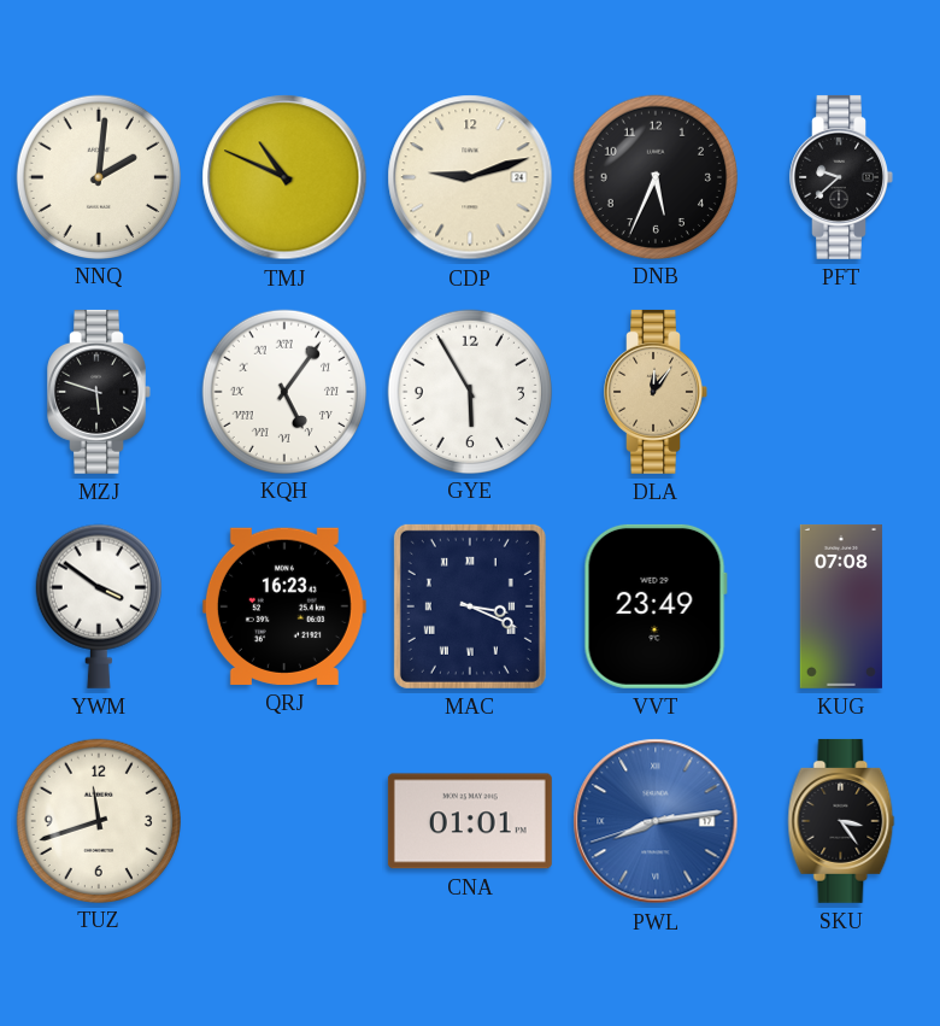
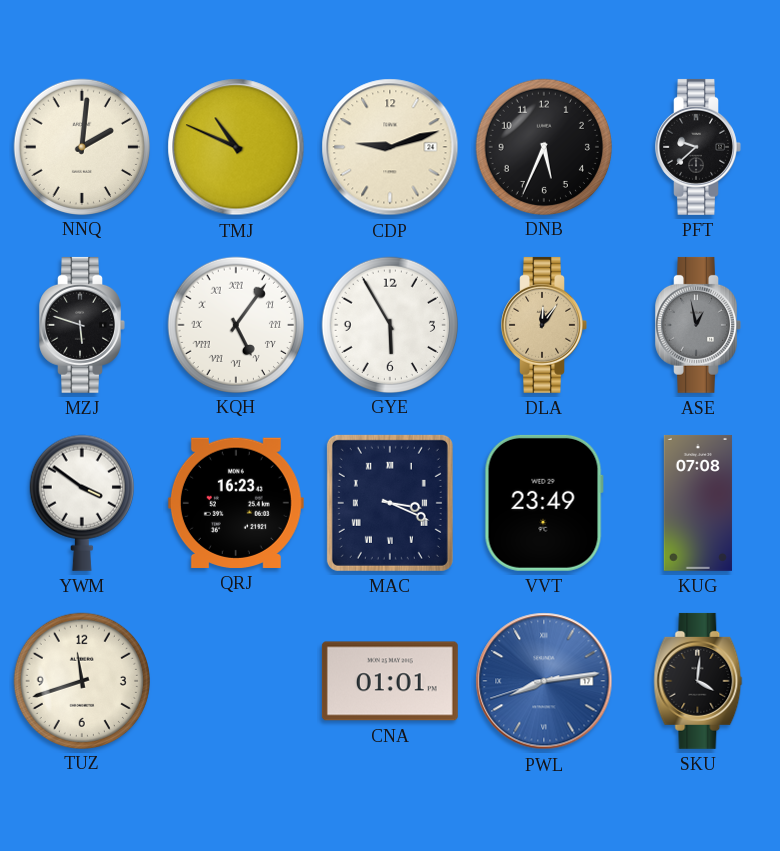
ASE: none -> 12:58 (698, 325)
SKU: 3:24 -> 4:01 (698, 681)
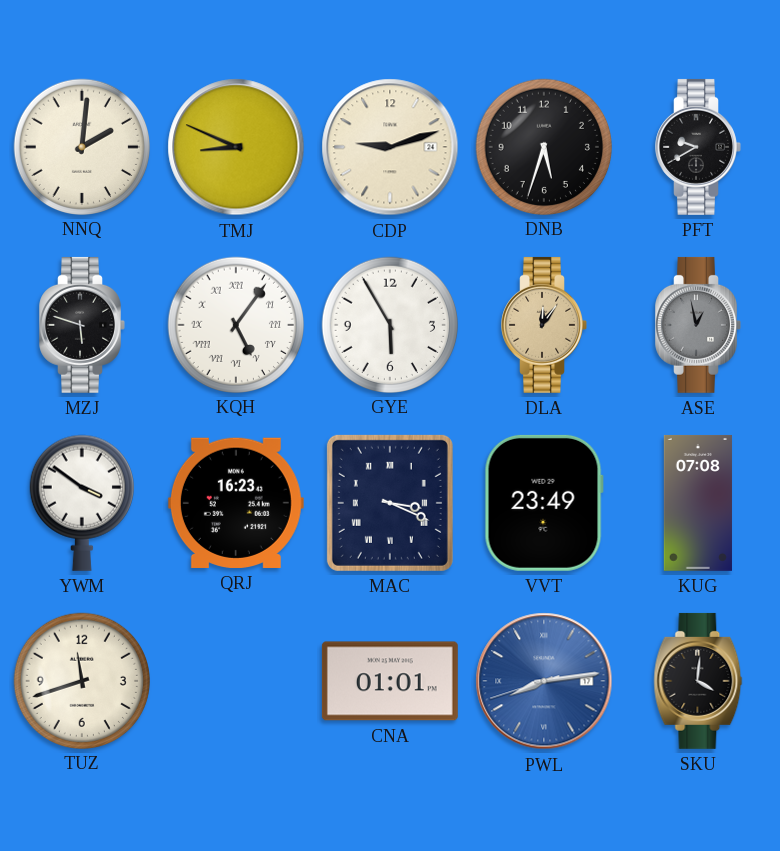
TMJ: 10:49 -> 8:49 (236, 147)
DNB: 5:34 -> 5:33 (543, 146)
PFT: 9:38 -> 9:40 (698, 147)
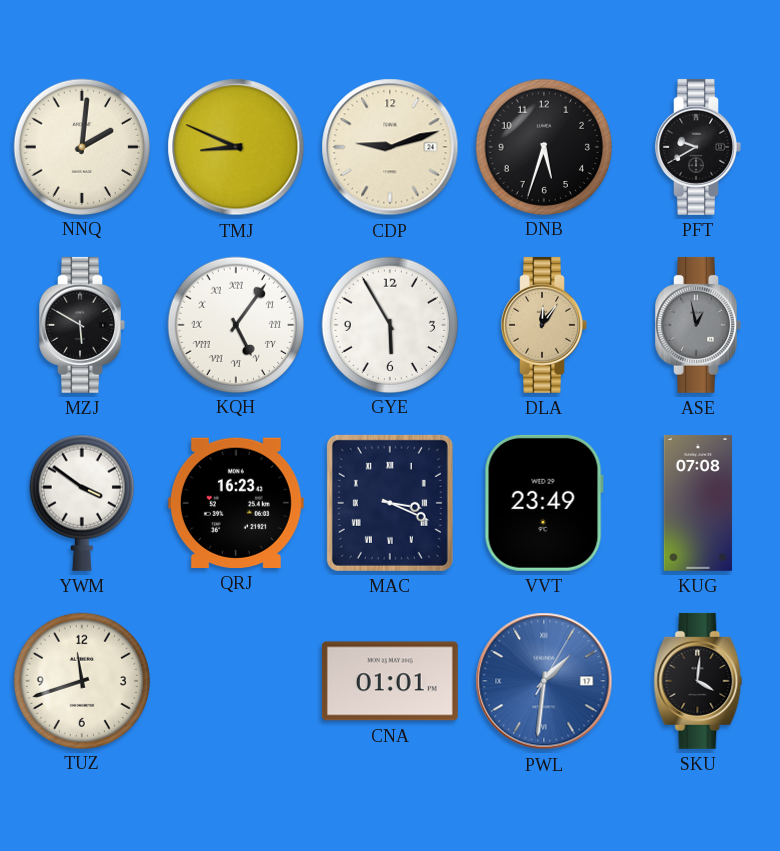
MZJ: 5:48 -> 5:50 (82, 325)
PWL: 8:13 -> 1:31 (544, 681)
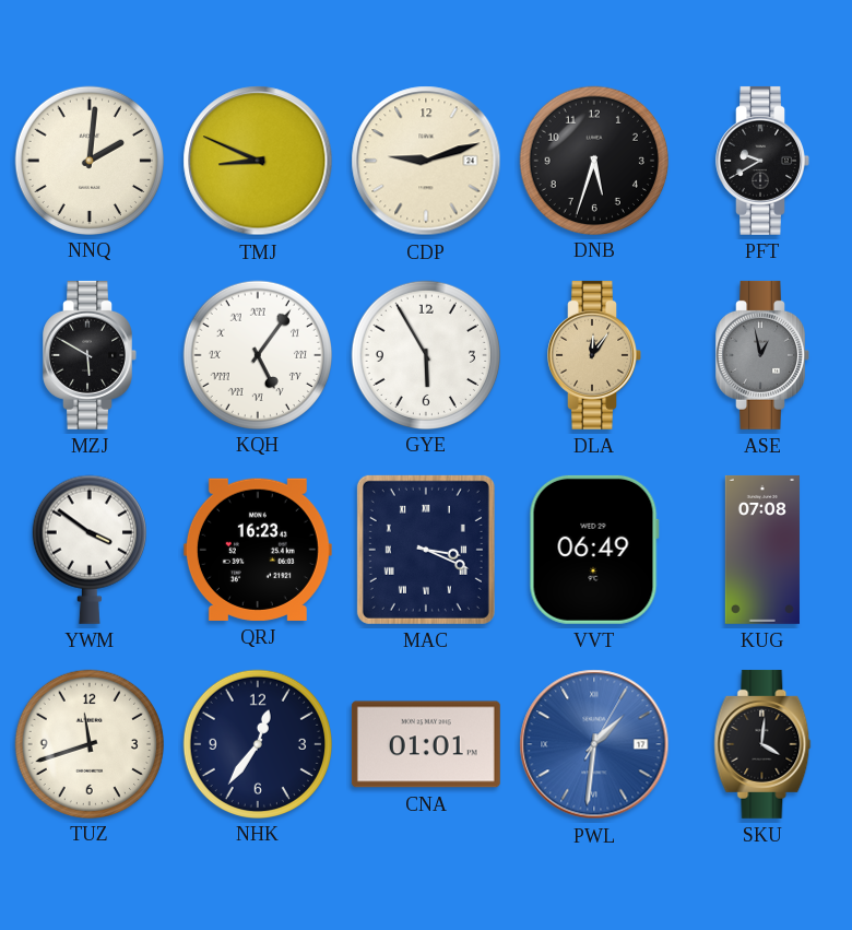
VVT: 23:49 -> 06:49 (594, 550)
NHK: none -> 12:36 (257, 743)
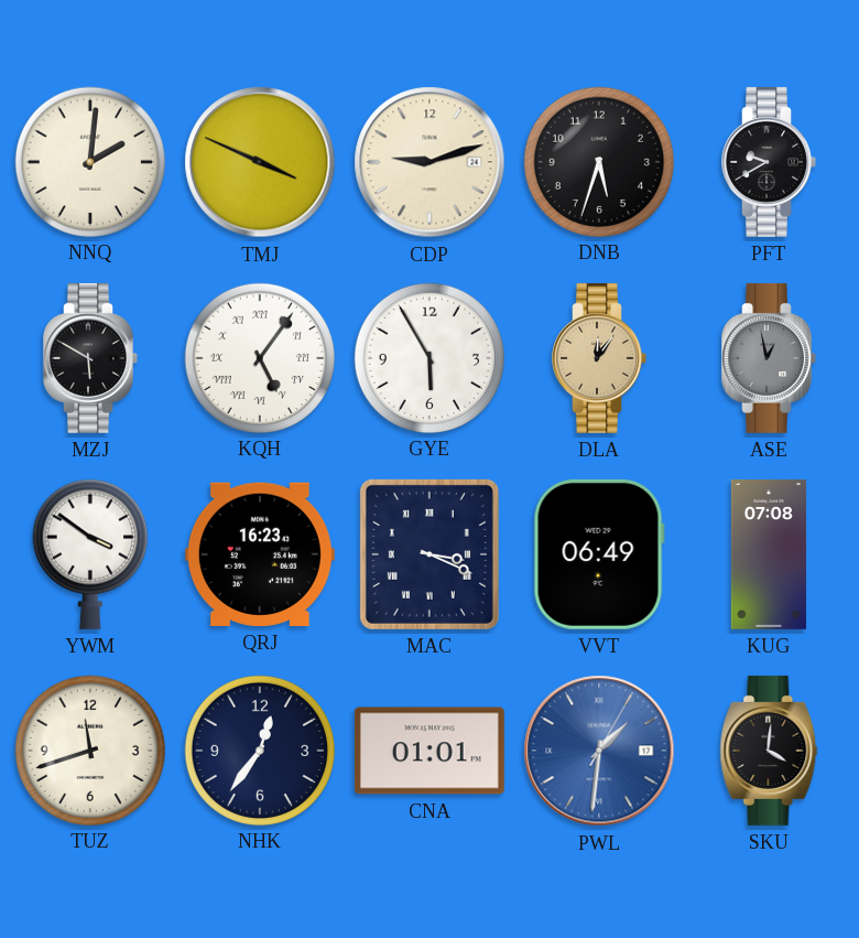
TMJ: 8:49 -> 3:49 (260, 162)
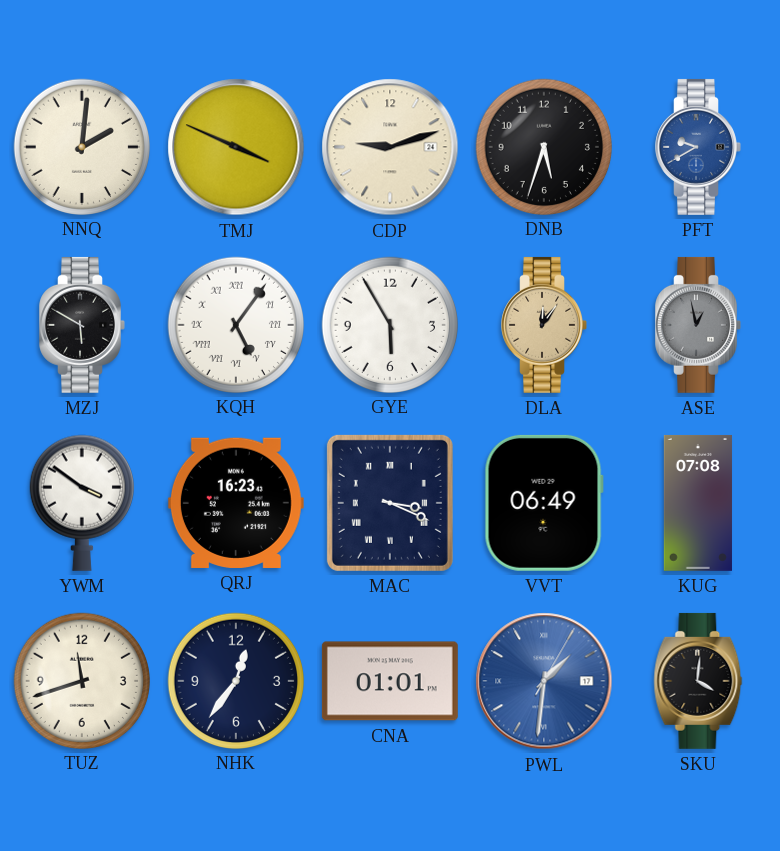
PFT dial: black -> blue (698, 147)
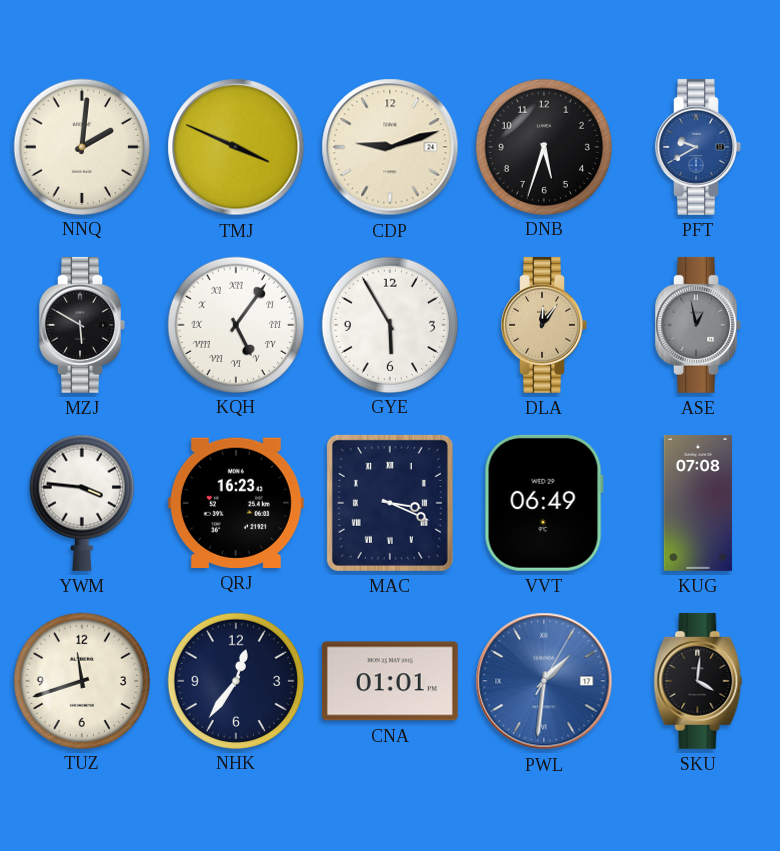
YWM: 3:51 -> 3:46 (82, 503)
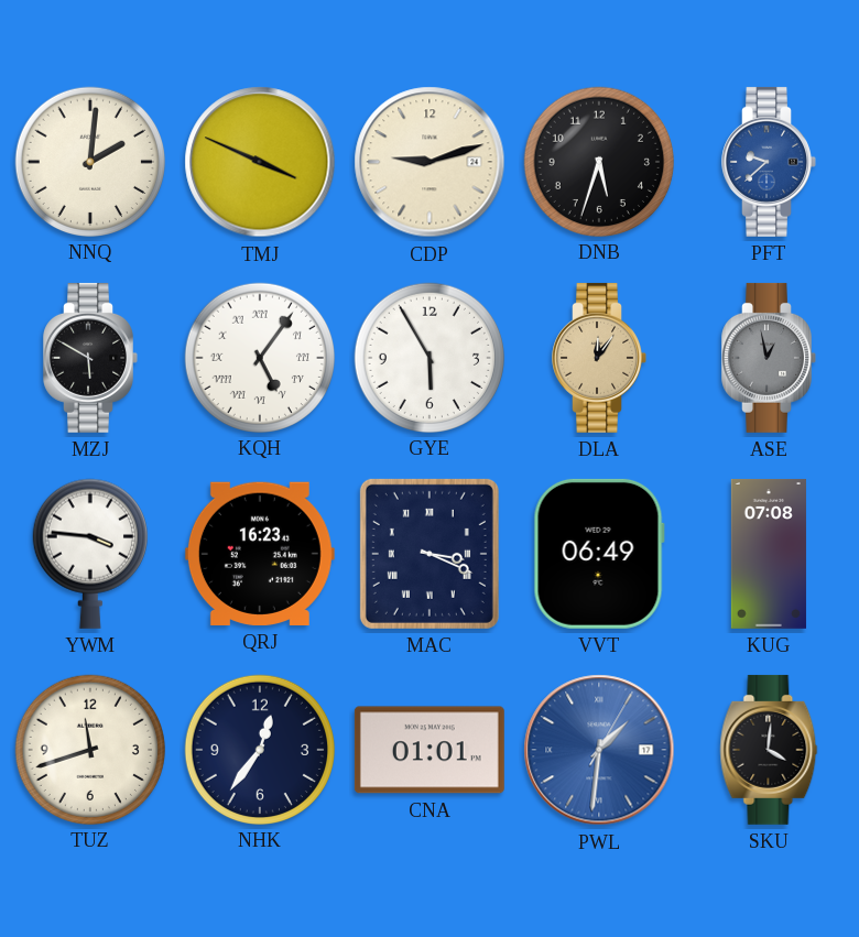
PFT: 9:40 -> 9:38 (769, 162)
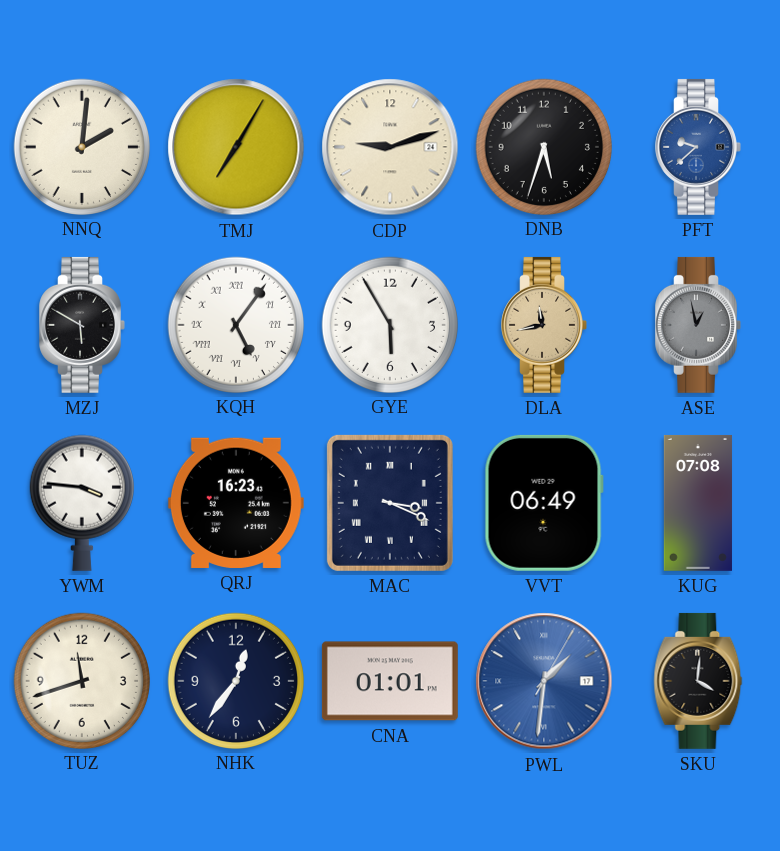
TMJ: 3:49 -> 7:05 (236, 147)
DLA: 12:06 -> 11:43 (544, 325)
